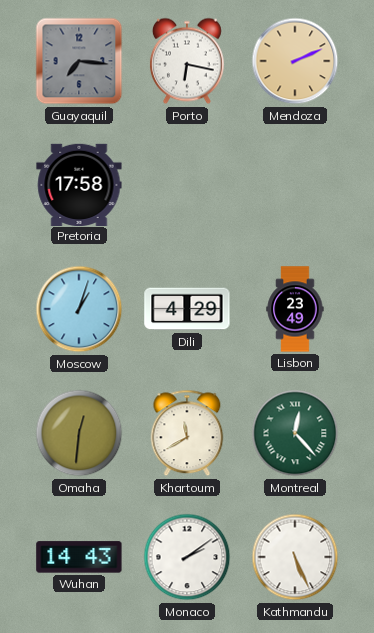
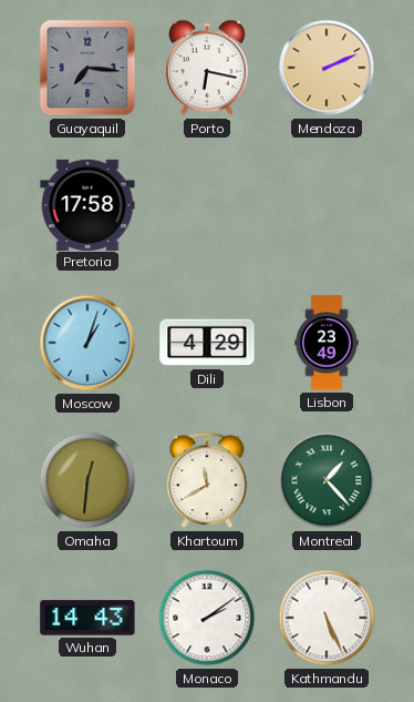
Montreal: 12:23 -> 1:23 (327, 480)
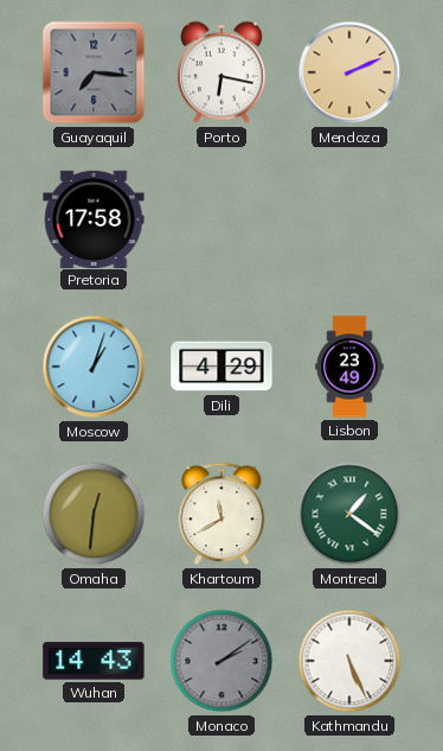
Montreal: 1:23 -> 1:21 (349, 514)
Monaco dial: white -> grey (221, 661)
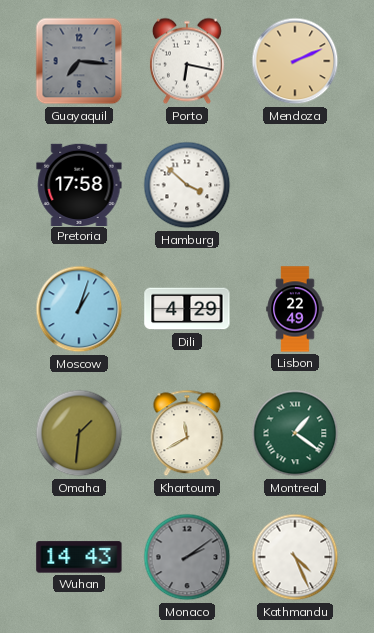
Hamburg: none -> 3:52 (187, 185)
Lisbon: 23:49 -> 22:49 (295, 309)
Omaha: 12:31 -> 1:31 (79, 433)
Kathmandu: 5:26 -> 4:26 (295, 557)
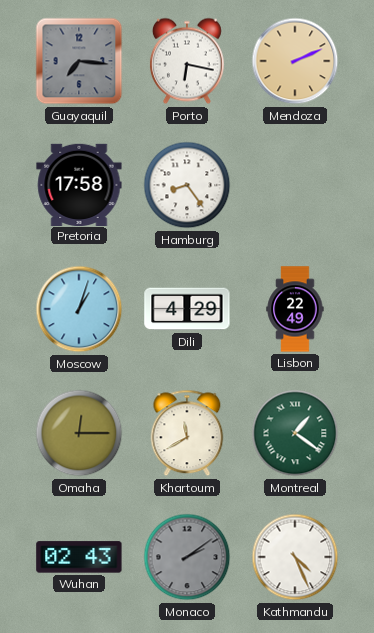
Hamburg: 3:52 -> 8:24 (187, 185)
Omaha: 1:31 -> 12:15 (79, 433)
Wuhan: 14:43 -> 02:43 (79, 557)
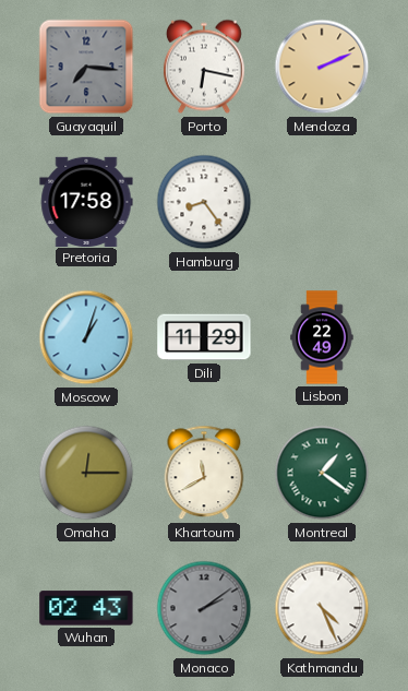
Dili: 4:29 -> 11:29 (204, 337)
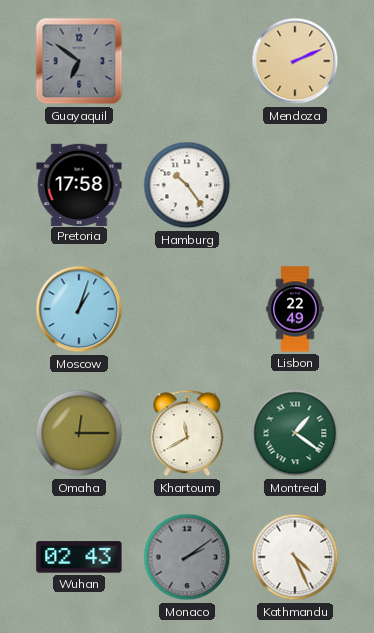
Guayaquil: 7:16 -> 6:51 (79, 61)
Porto: 6:17 -> none (204, 67)
Hamburg: 8:24 -> 10:24 (187, 185)
Dili: 11:29 -> none (204, 337)
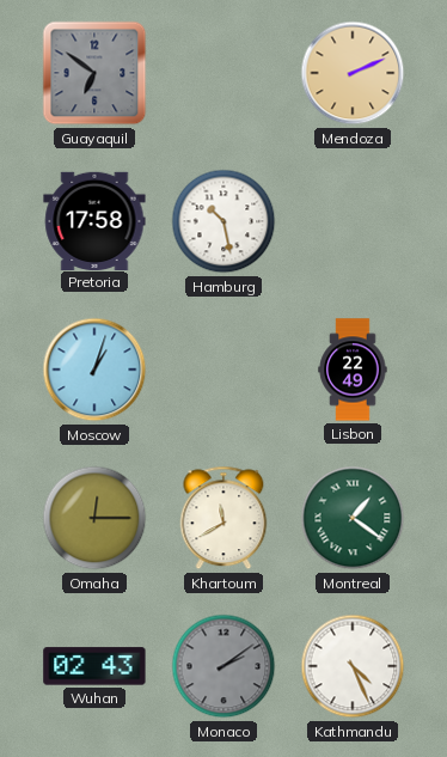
Hamburg: 10:24 -> 10:28 (223, 221)
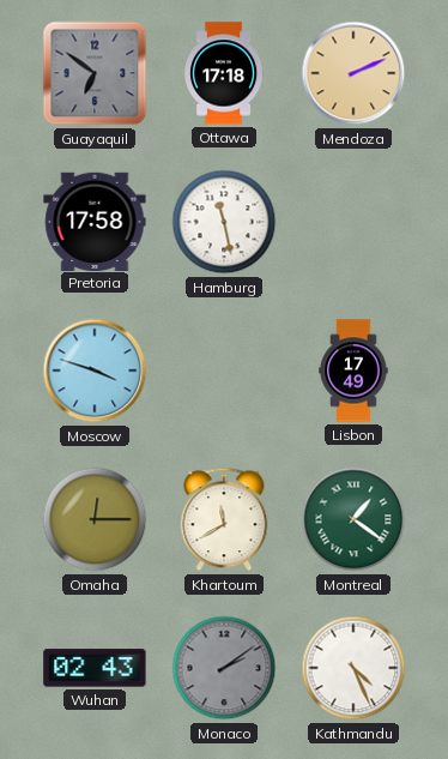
Ottawa: none -> 17:18 (224, 73)
Hamburg: 10:28 -> 11:28 (224, 222)
Moscow: 1:03 -> 3:48 (95, 371)
Lisbon: 22:49 -> 17:49 (353, 371)
